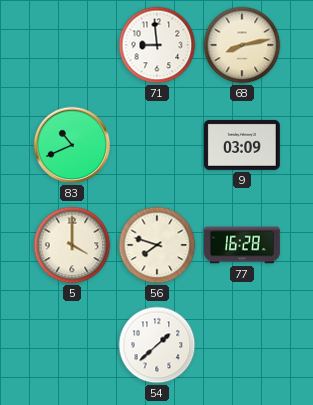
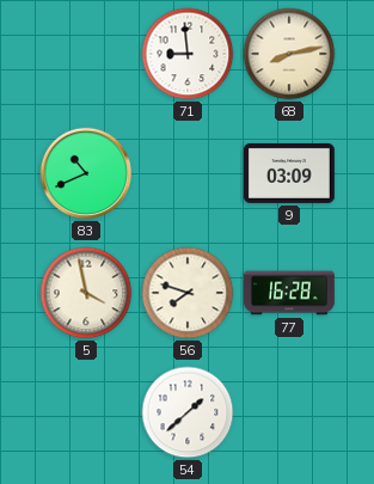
5: 4:00 -> 3:58 (86, 293)
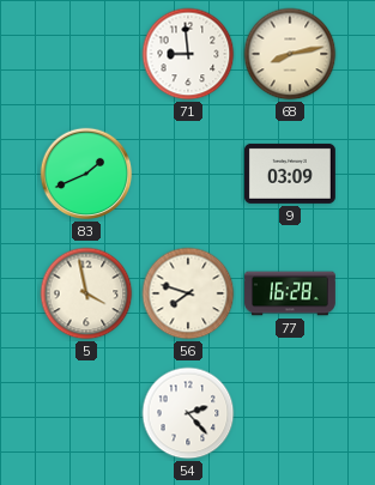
83: 10:41 -> 1:41 (86, 174)
54: 1:38 -> 2:23 (188, 413)
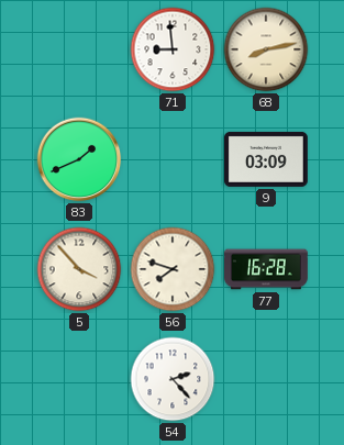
5: 3:58 -> 3:53 (79, 269)
